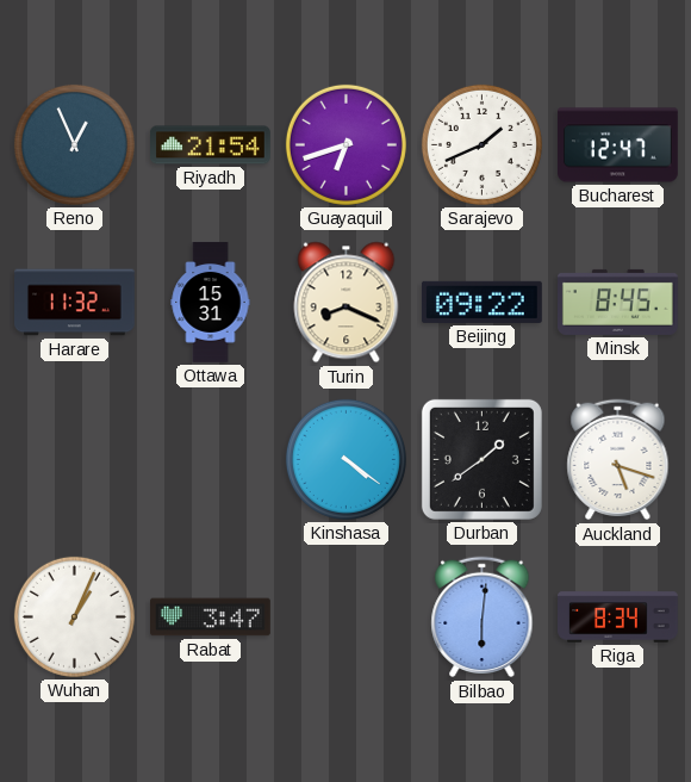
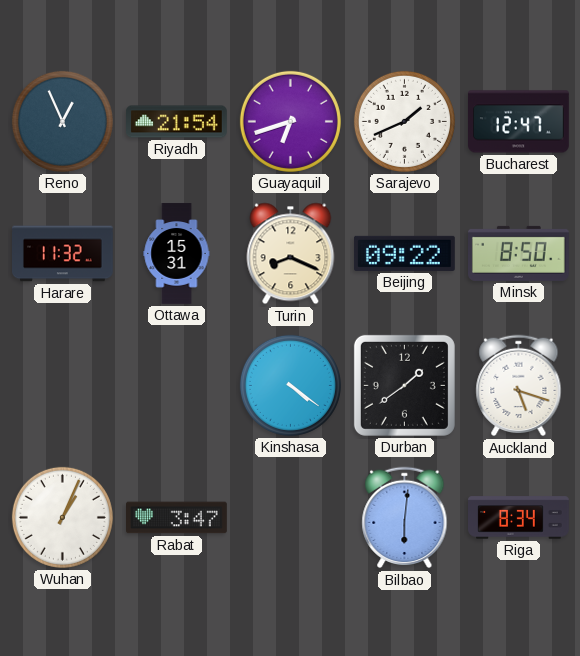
Minsk: 8:45 -> 8:50 (519, 253)
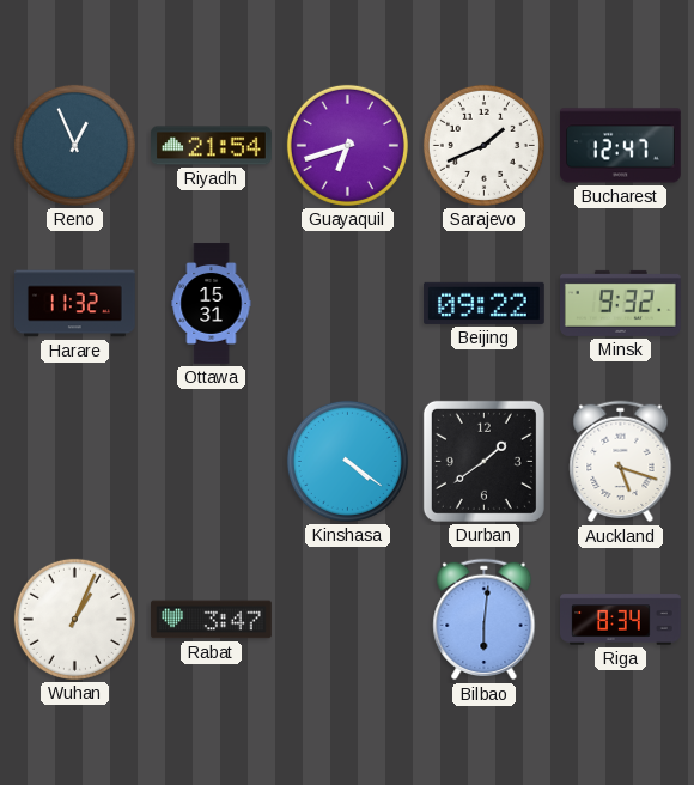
Turin: 8:19 -> none (291, 254)
Minsk: 8:50 -> 9:32 (621, 303)
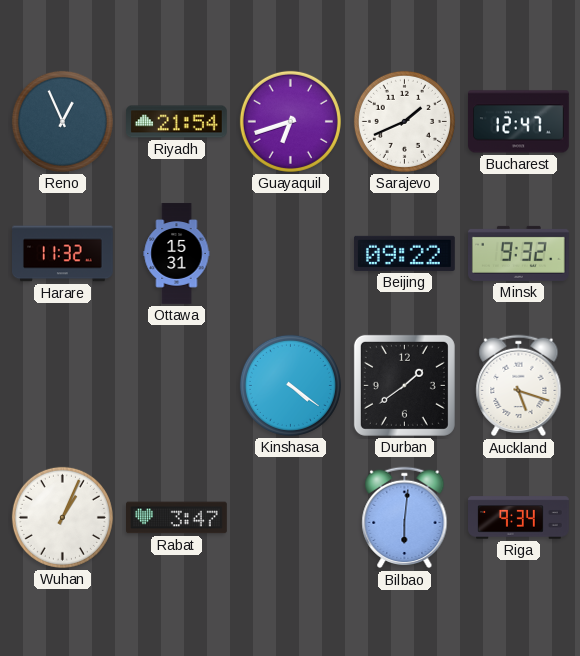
Riga: 8:34 -> 9:34 (519, 518)
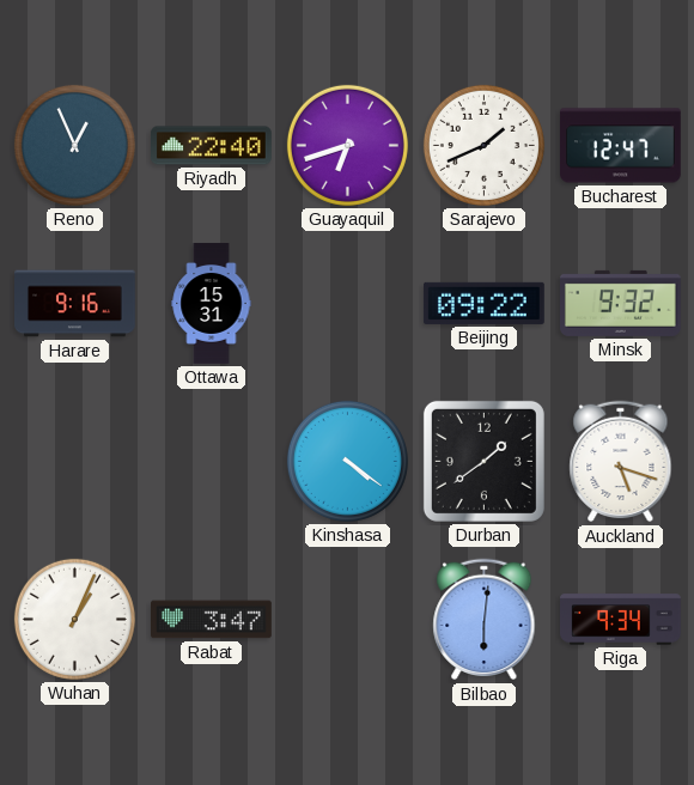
Riyadh: 21:54 -> 22:40 (212, 146)
Harare: 11:32 -> 9:16 (75, 304)
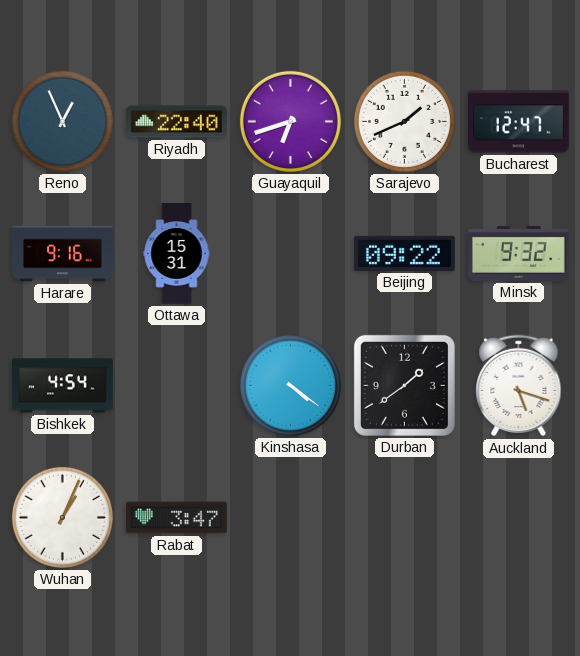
Bishkek: none -> 4:54 (63, 386)
Bilbao: 6:01 -> none (485, 620)
Riga: 9:34 -> none (621, 620)
